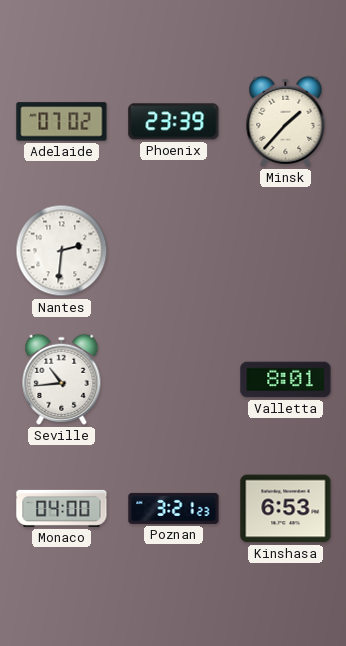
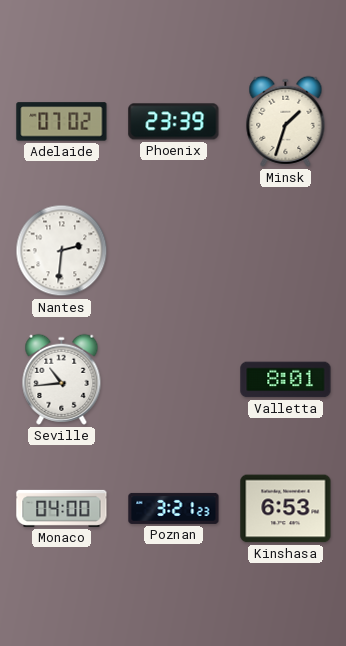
Minsk: 1:37 -> 1:33 (286, 121)
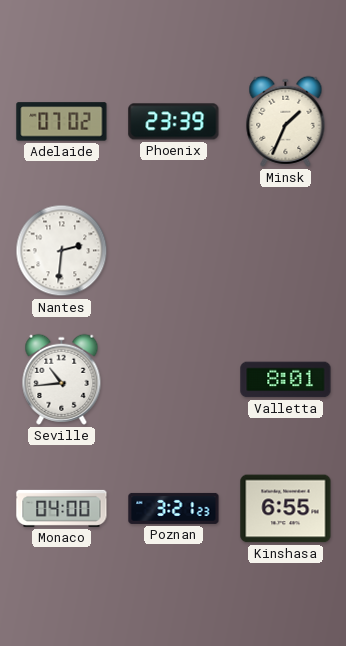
Minsk: 1:33 -> 1:34 (286, 121)
Kinshasa: 6:53 -> 6:55 (286, 509)
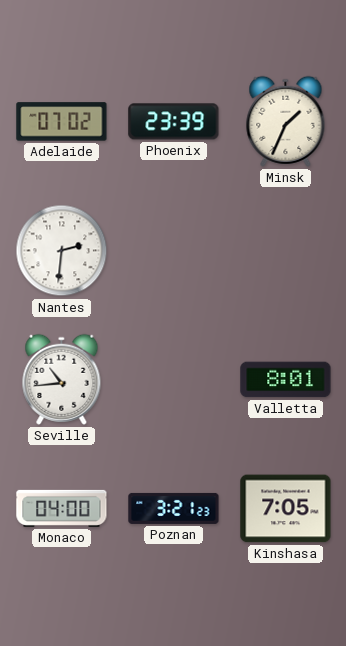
Kinshasa: 6:55 -> 7:05 (286, 509)
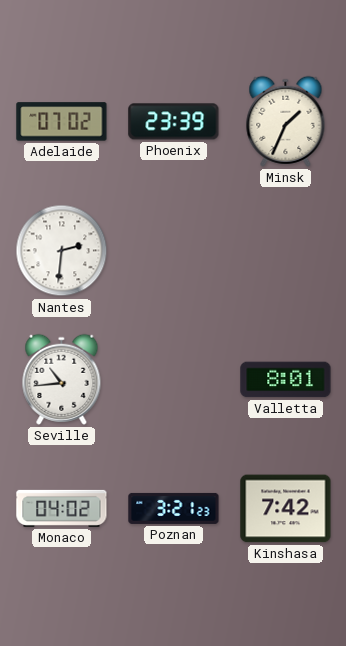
Monaco: 04:00 -> 04:02 (62, 508)
Kinshasa: 7:05 -> 7:42 (286, 509)
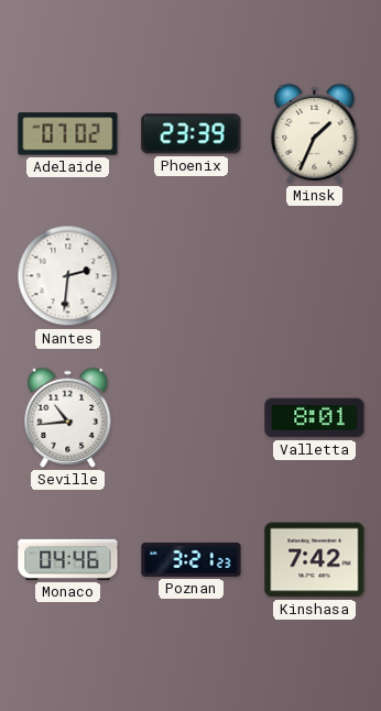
Monaco: 04:02 -> 04:46 (68, 559)
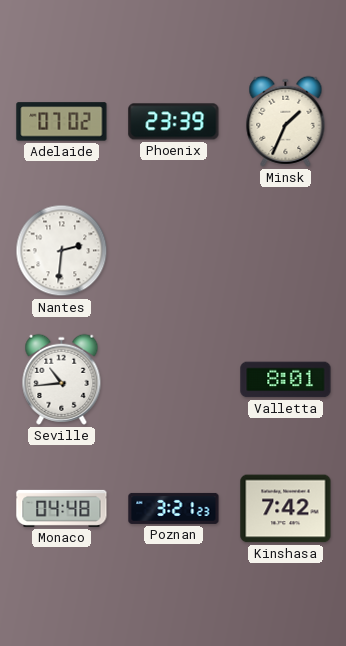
Monaco: 04:46 -> 04:48 (62, 508)
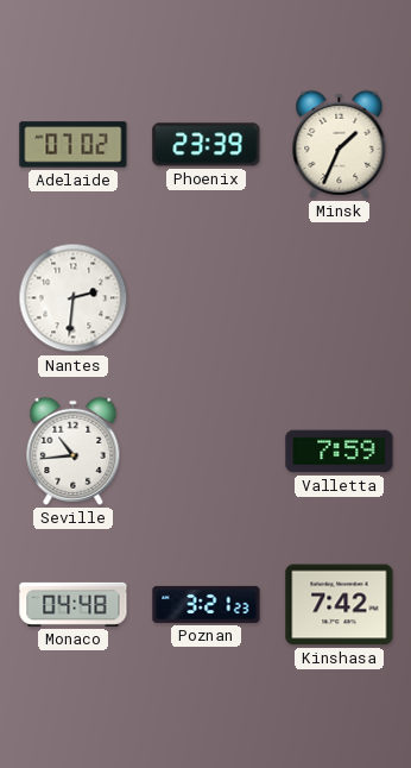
Valletta: 8:01 -> 7:59 (340, 452)
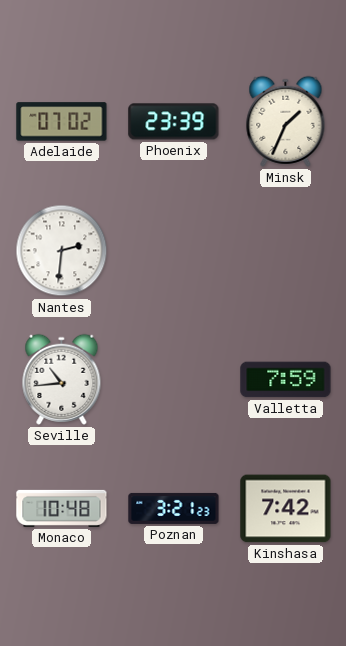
Monaco: 04:48 -> 10:48 (62, 508)
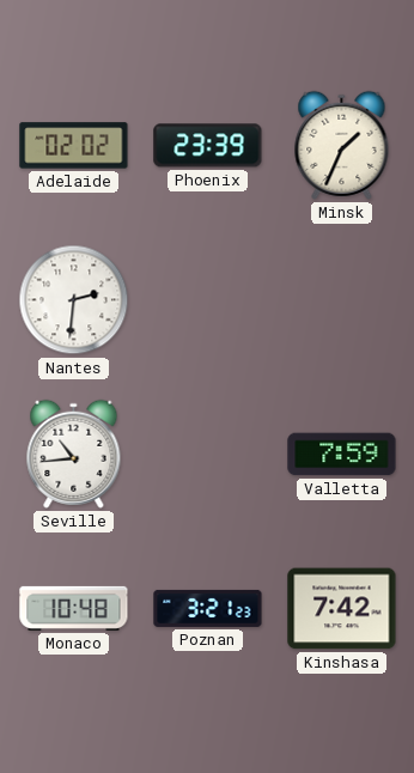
Adelaide: 07:02 -> 02:02 (74, 146)
